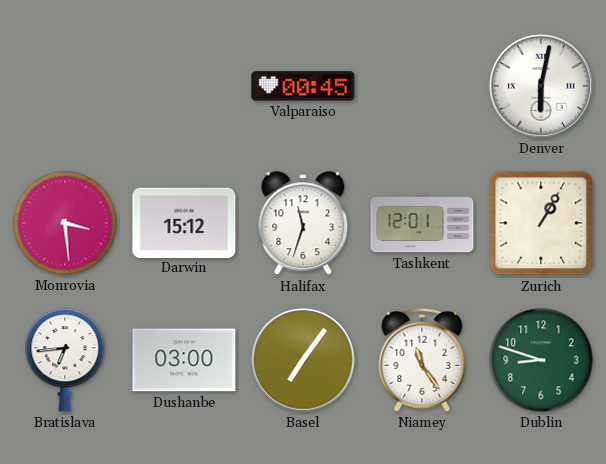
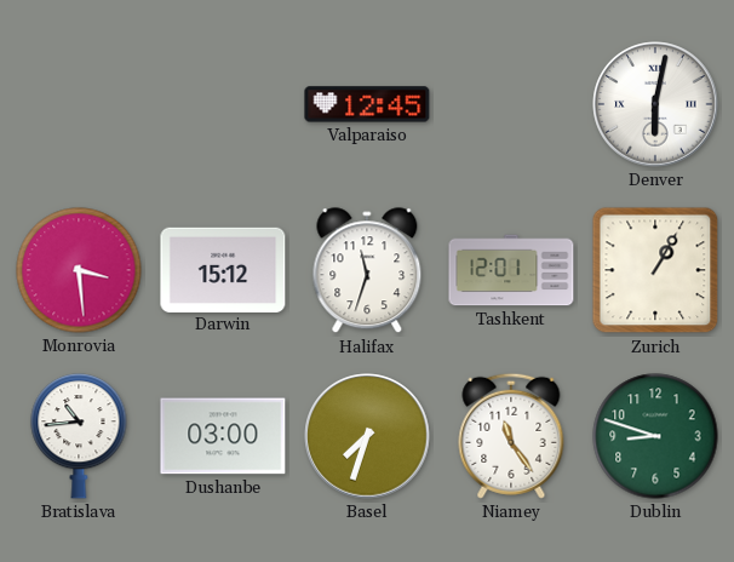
Valparaiso: 00:45 -> 12:45 (367, 104)
Bratislava: 6:44 -> 10:44 (79, 436)
Basel: 7:06 -> 7:33 (367, 436)
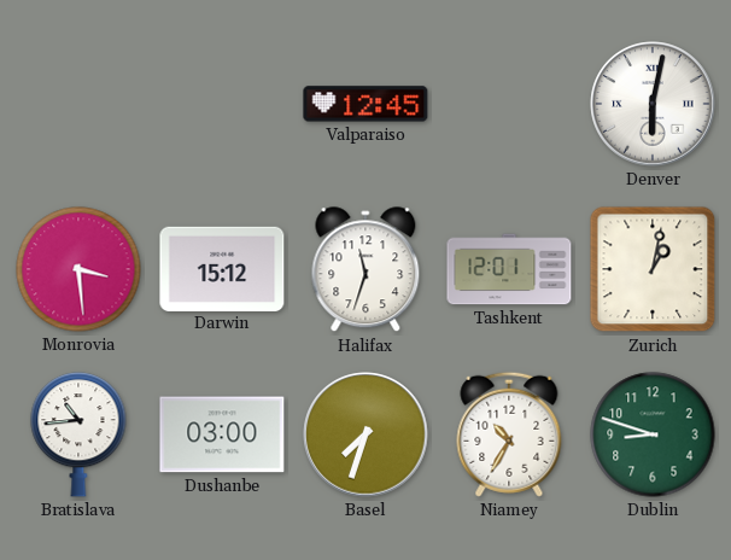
Zurich: 1:05 -> 1:02 (653, 269)
Niamey: 11:24 -> 10:35 (509, 434)
